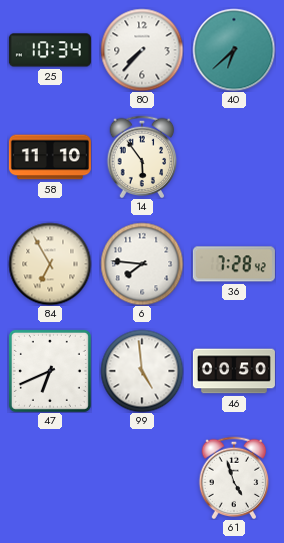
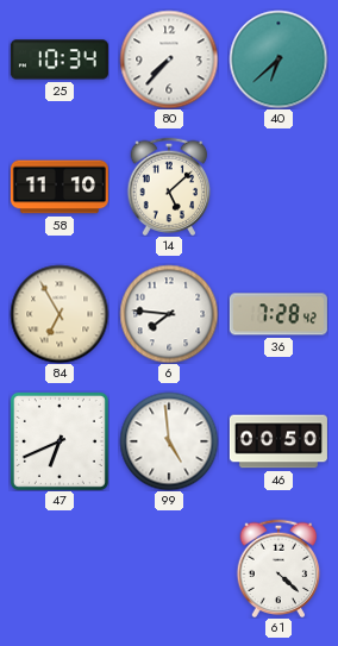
14: 5:54 -> 5:08 (169, 187)
61: 4:57 -> 4:22 (278, 569)
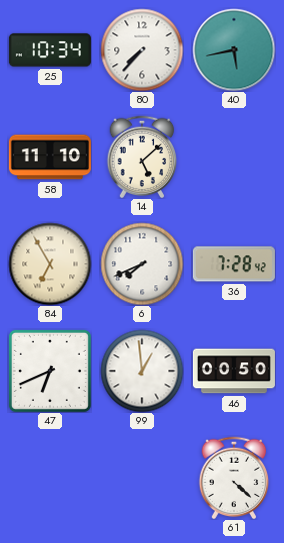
40: 6:38 -> 5:43 (234, 50)
6: 7:46 -> 7:41 (142, 264)
99: 4:59 -> 12:59 (142, 371)
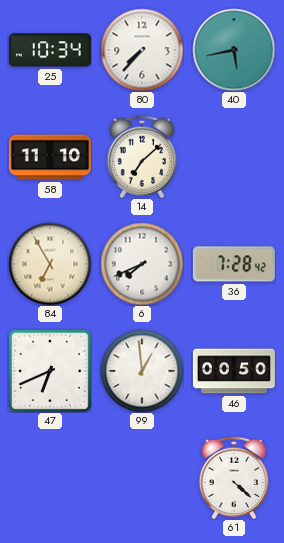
14: 5:08 -> 7:08 (142, 157)
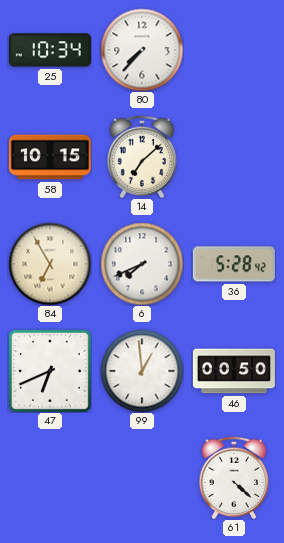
40: 5:43 -> none (234, 50)
58: 11:10 -> 10:15 (50, 157)
36: 7:28 -> 5:28 (234, 264)
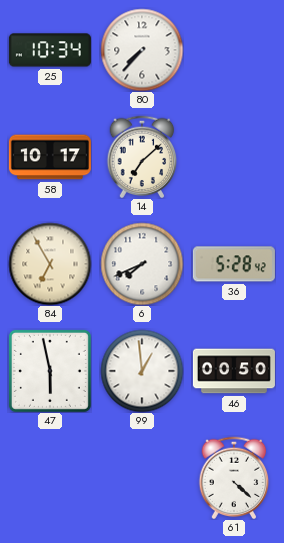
58: 10:15 -> 10:17 (50, 157)
47: 6:41 -> 5:58 (50, 371)
